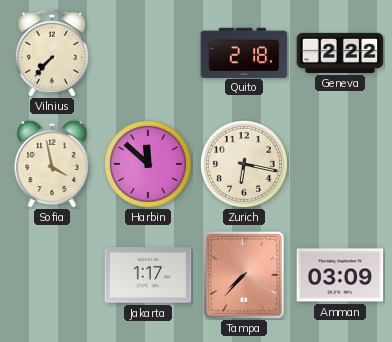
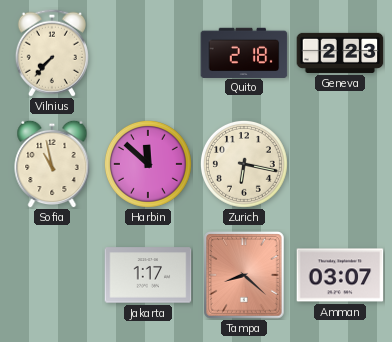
Geneva: 2:22 -> 2:23 (340, 53)
Sofia: 3:58 -> 10:58 (52, 164)
Tampa: 7:37 -> 8:22 (244, 275)
Amman: 03:09 -> 03:07 (340, 275)
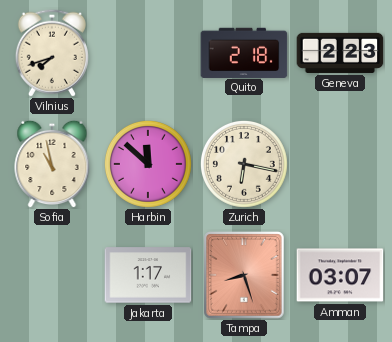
Vilnius: 7:37 -> 7:42 (52, 53)
Tampa: 8:22 -> 8:27 (244, 275)
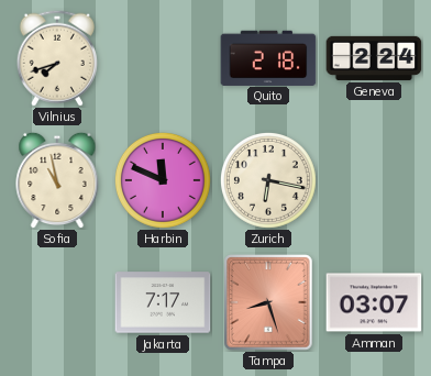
Geneva: 2:23 -> 2:24 (374, 58)
Harbin: 11:52 -> 11:49 (163, 180)
Jakarta: 1:17 -> 7:17 (163, 302)
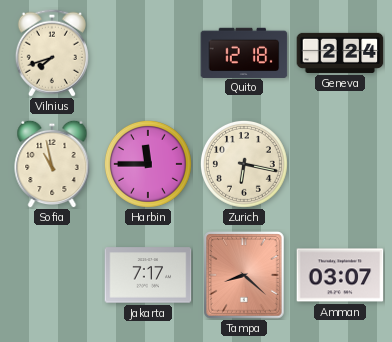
Quito: 2:18 -> 12:18 (244, 52)
Harbin: 11:49 -> 11:45 (148, 164)
Tampa: 8:27 -> 8:22 (244, 275)
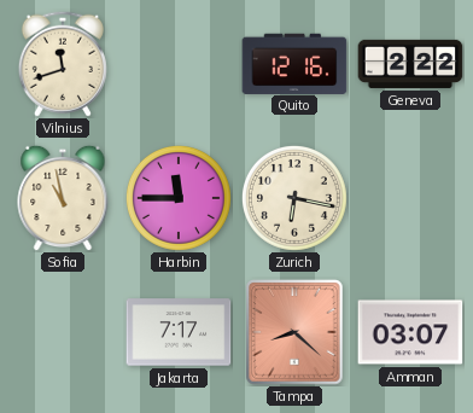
Vilnius: 7:42 -> 11:42 (63, 64)
Quito: 12:18 -> 12:16 (294, 63)
Geneva: 2:24 -> 2:22 (410, 64)
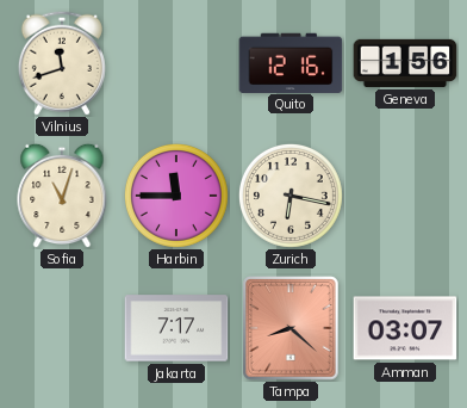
Geneva: 2:22 -> 1:56 (405, 63)
Sofia: 10:58 -> 11:03 (62, 196)
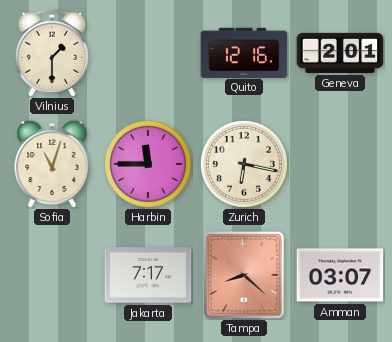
Vilnius: 11:42 -> 1:30 (52, 53)
Geneva: 1:56 -> 2:01 (340, 53)
